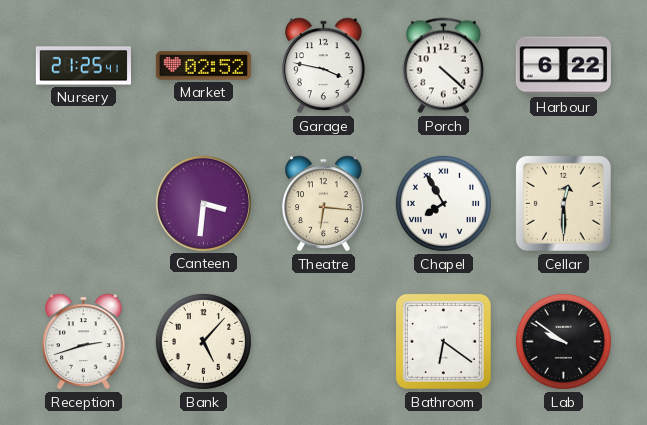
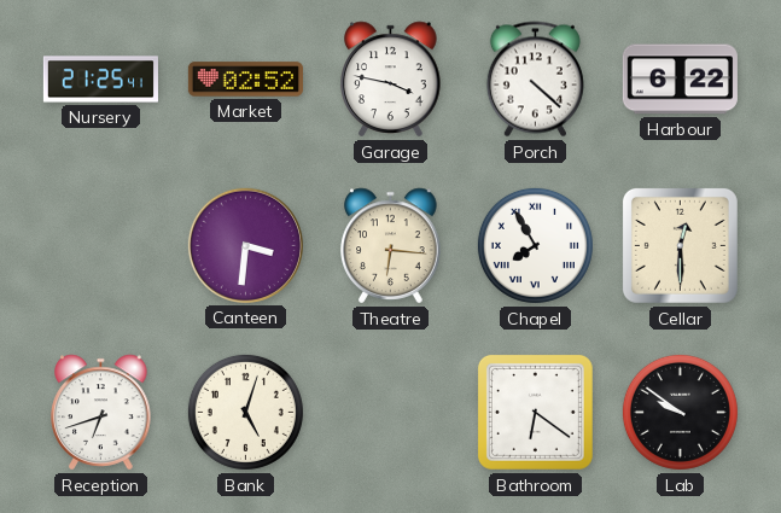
Reception: 2:42 -> 6:42 (101, 413)
Bank: 5:07 -> 5:03 (245, 412)
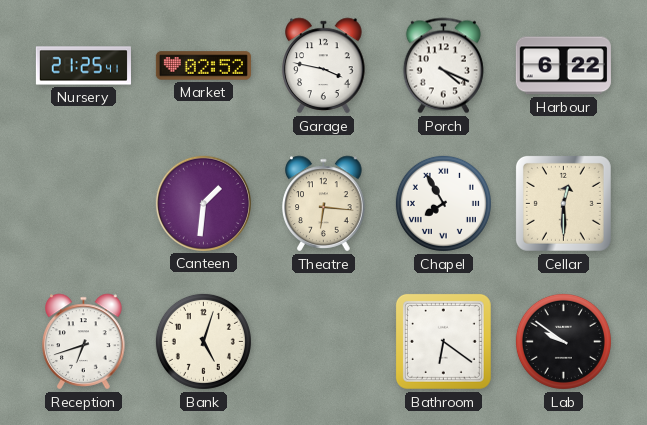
Porch: 4:22 -> 4:19 (443, 66)
Canteen: 3:31 -> 1:31 (203, 203)
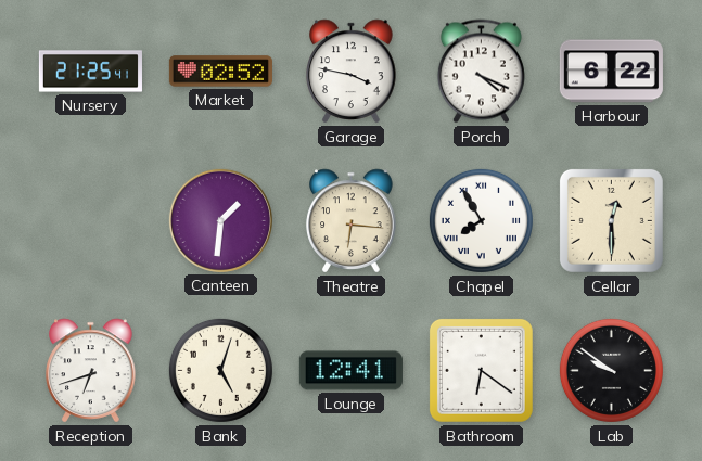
Lounge: none -> 12:41 (350, 371)
